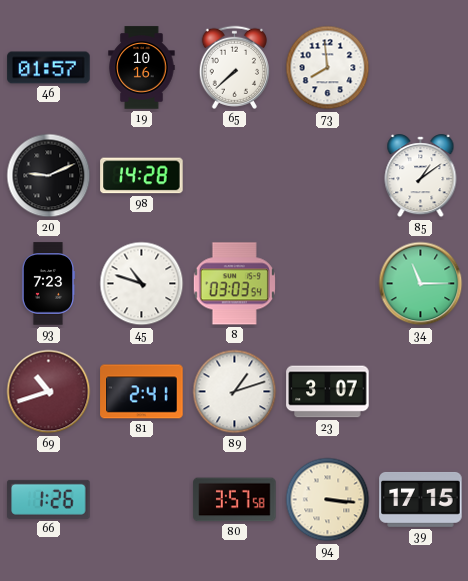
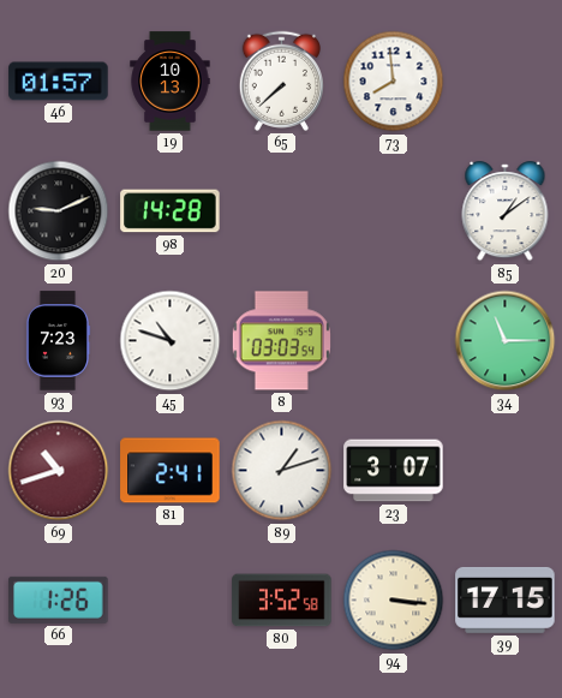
19: 10:16 -> 10:13 (171, 82)
80: 3:57 -> 3:52 (282, 601)
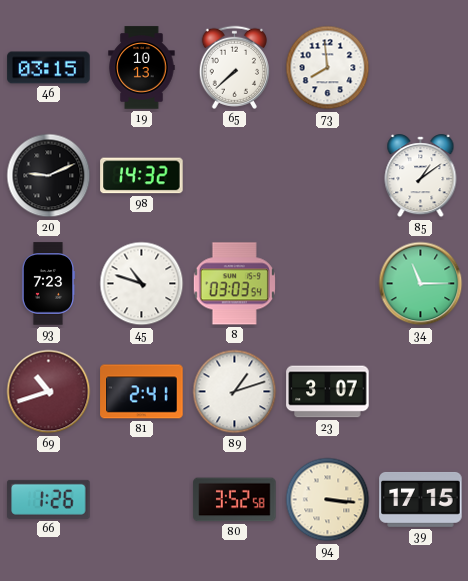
46: 01:57 -> 03:15 (49, 68)
98: 14:28 -> 14:32 (142, 176)
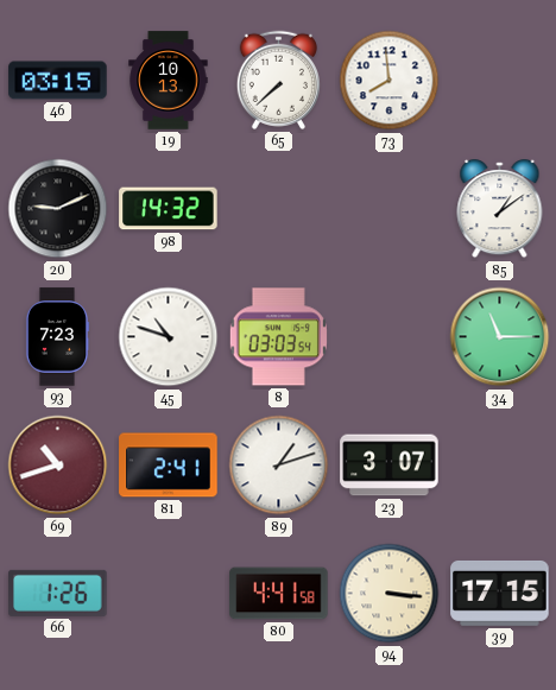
80: 3:52 -> 4:41 (279, 594)
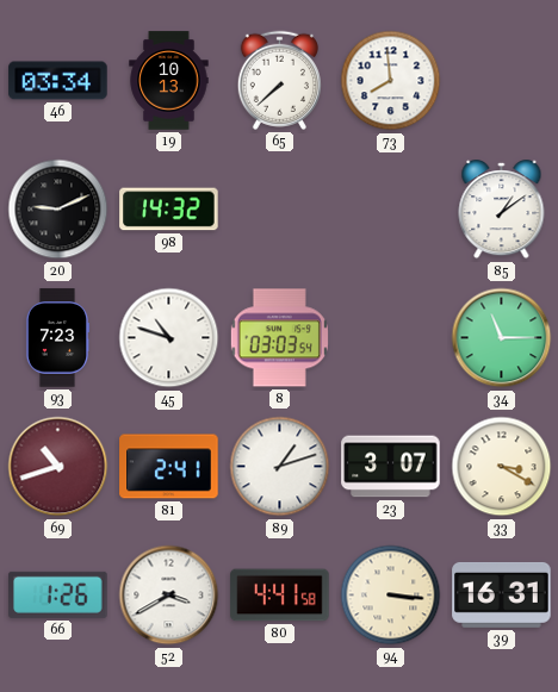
46: 03:15 -> 03:34 (58, 81)
33: none -> 3:20 (502, 467)
52: none -> 3:40 (169, 596)
39: 17:15 -> 16:31 (502, 594)
